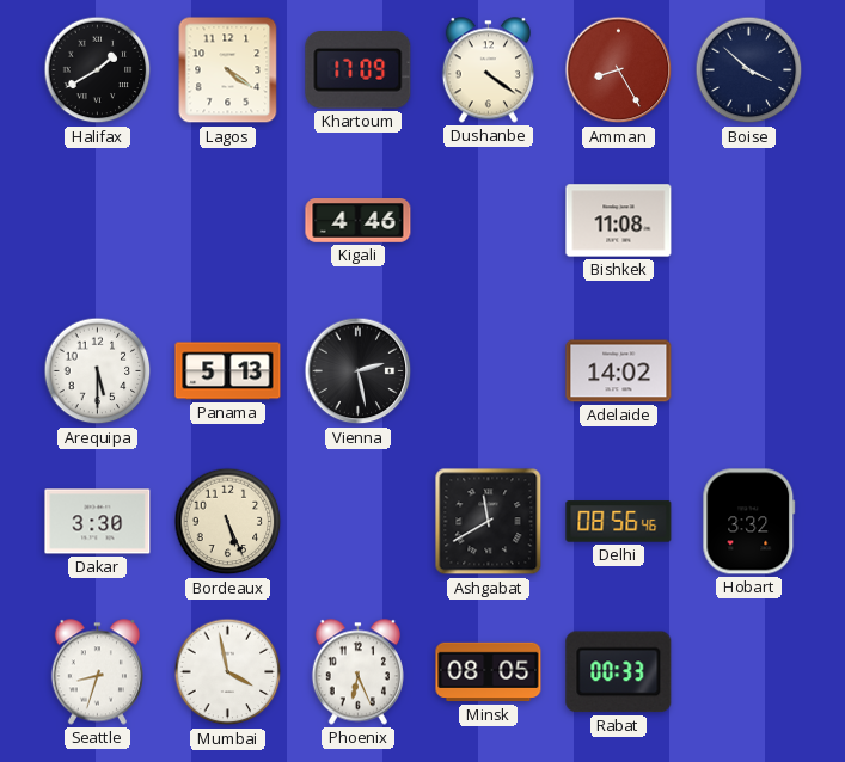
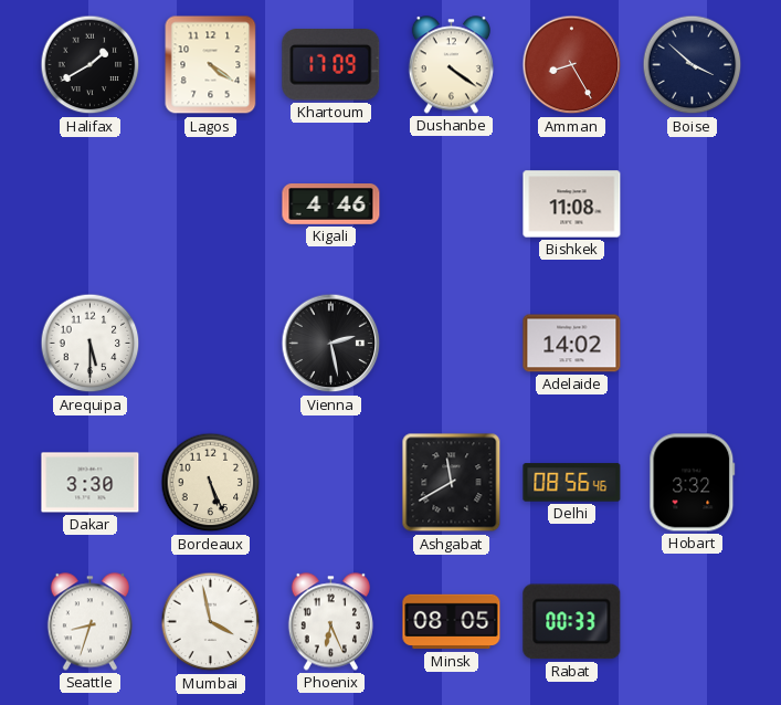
Panama: 5:13 -> none (228, 371)
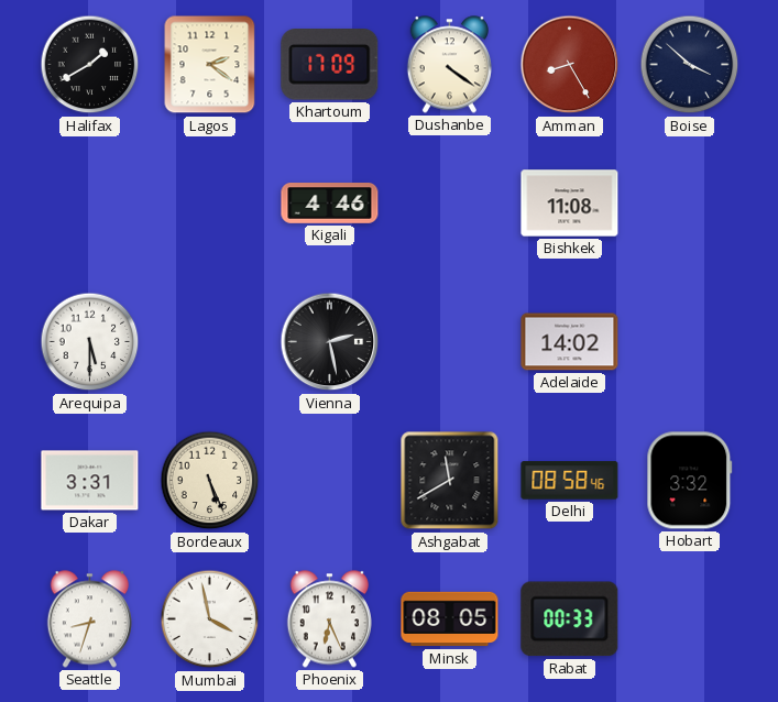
Lagos: 4:21 -> 2:21 (210, 65)
Dakar: 3:30 -> 3:31 (90, 481)
Delhi: 08:56 -> 08:58 (570, 481)
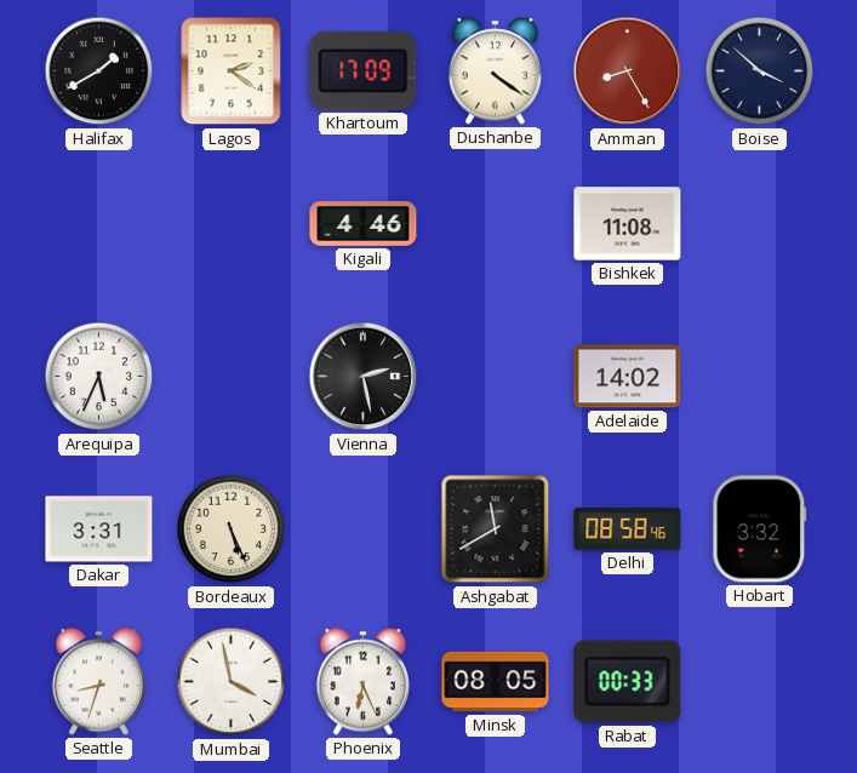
Arequipa: 5:30 -> 5:34 (99, 377)
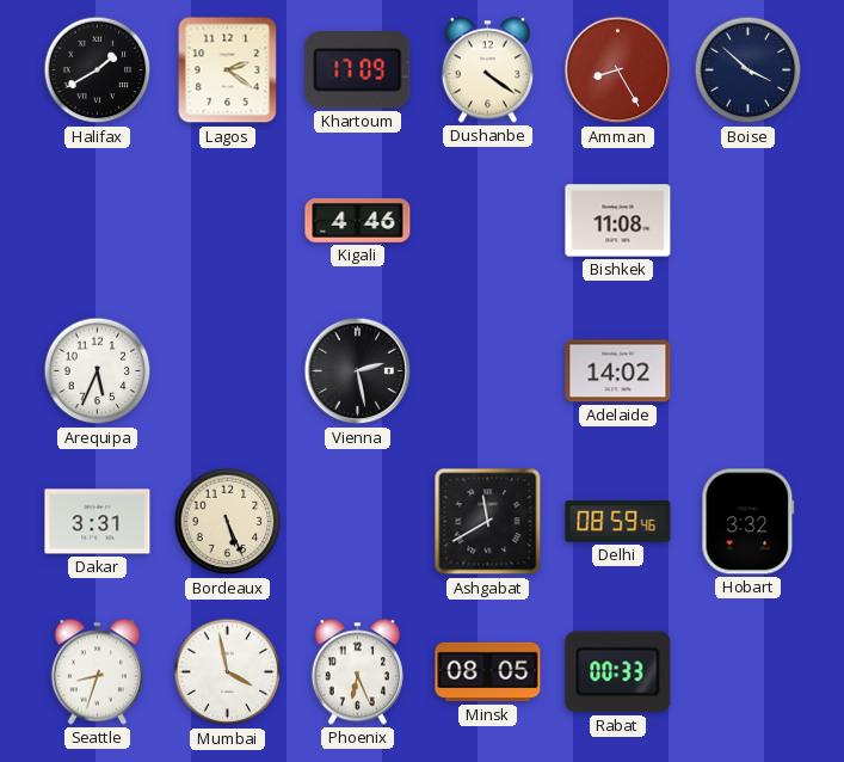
Delhi: 08:58 -> 08:59 (618, 522)
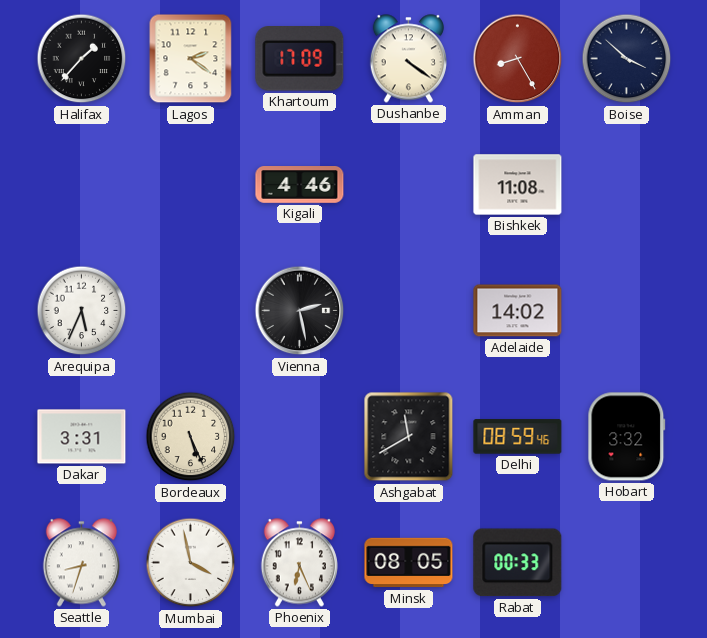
Halifax: 1:40 -> 1:37 (82, 59)
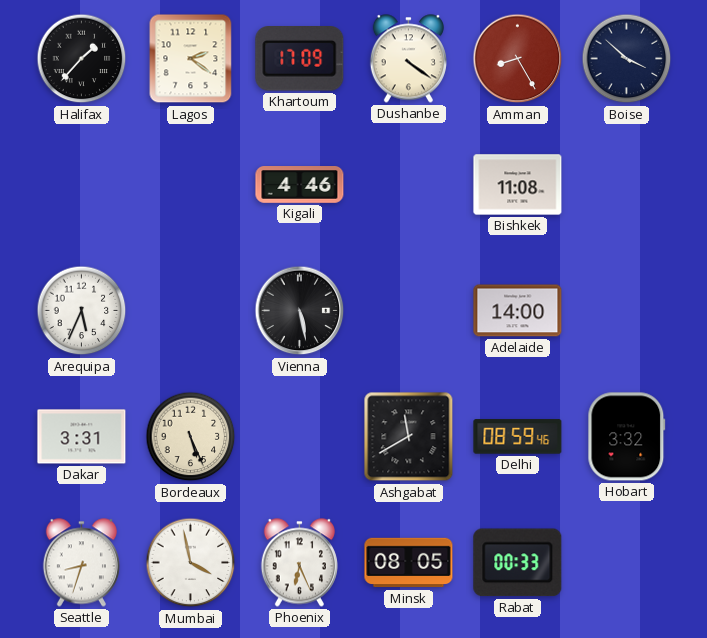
Vienna: 2:28 -> 5:28 (300, 311)
Adelaide: 14:02 -> 14:00 (518, 311)
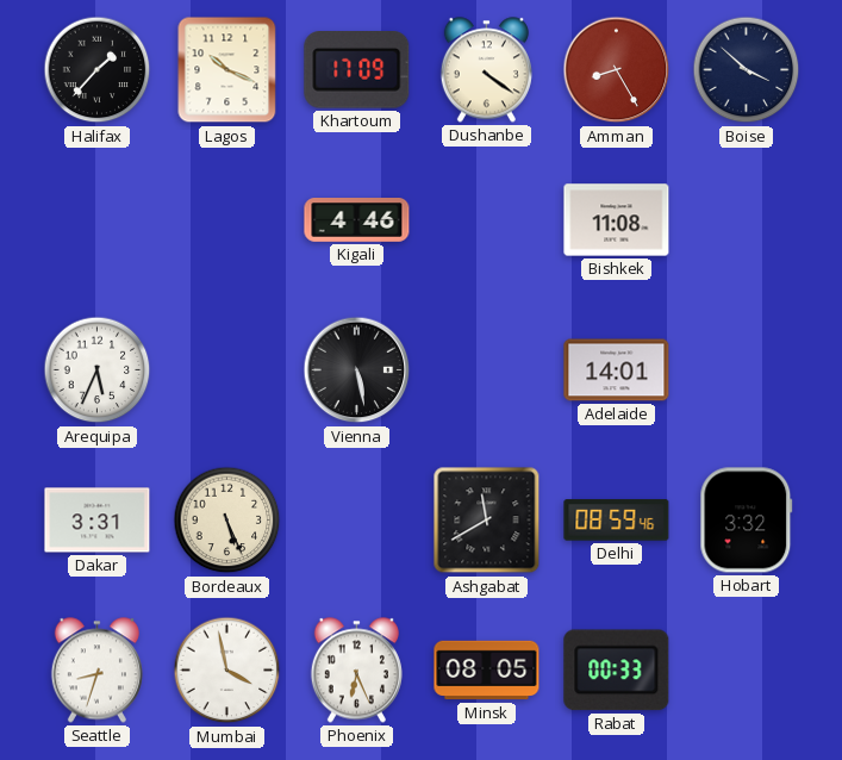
Lagos: 2:21 -> 10:19 (227, 70)
Adelaide: 14:00 -> 14:01 (617, 370)
